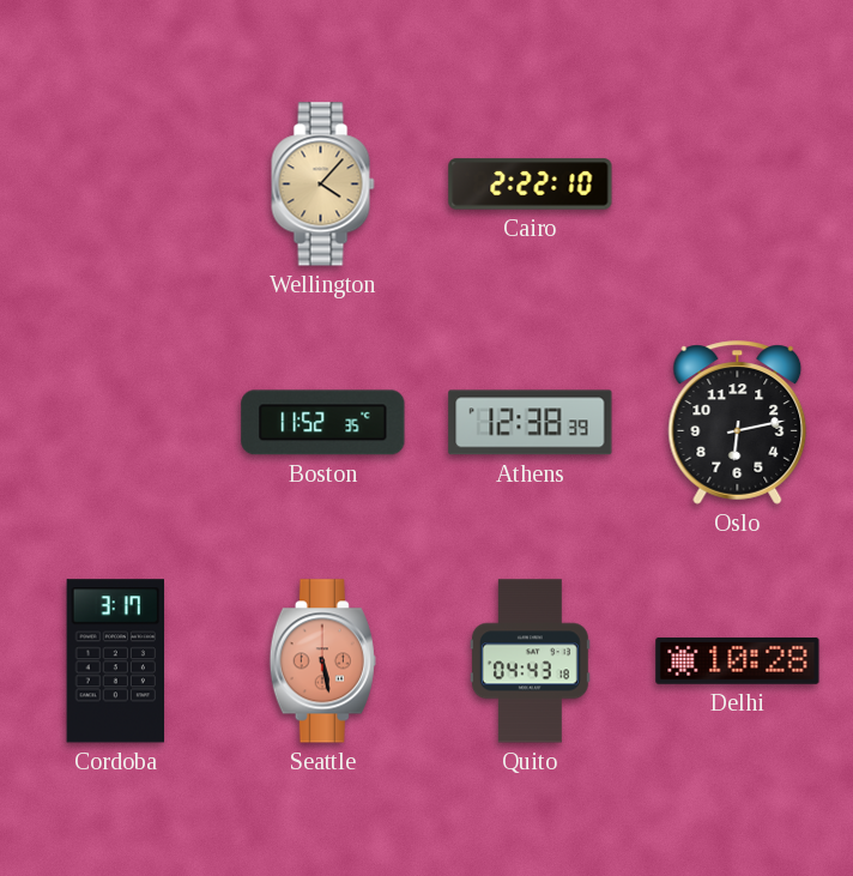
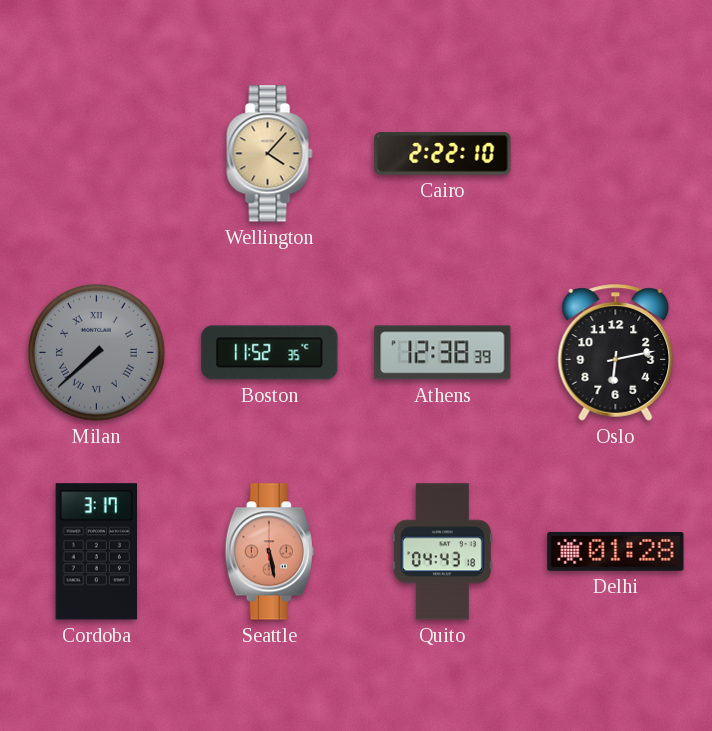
Milan: none -> 7:38 (96, 352)
Delhi: 10:28 -> 01:28 (616, 551)
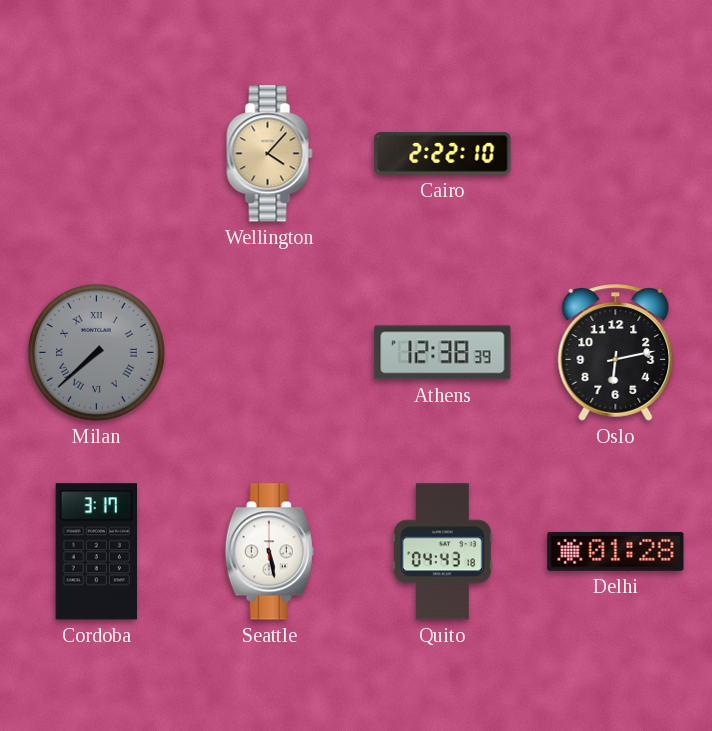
Boston: 11:52 -> none (270, 353)
Seattle dial: salmon -> white (269, 552)
